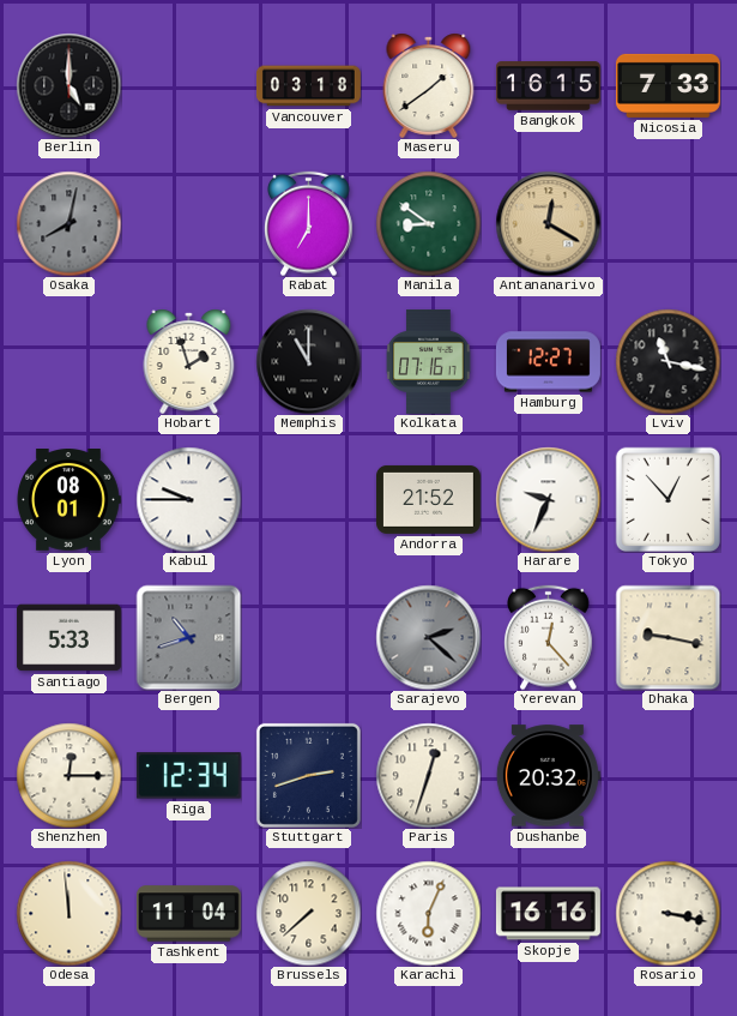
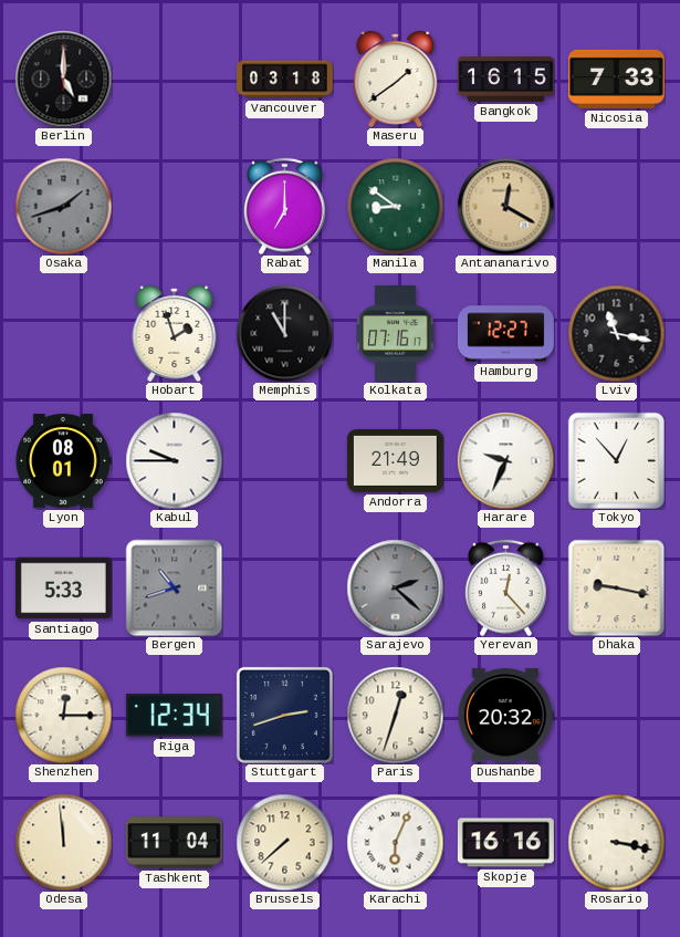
Osaka: 8:02 -> 1:42 (63, 206)
Andorra: 21:52 -> 21:49 (395, 460)
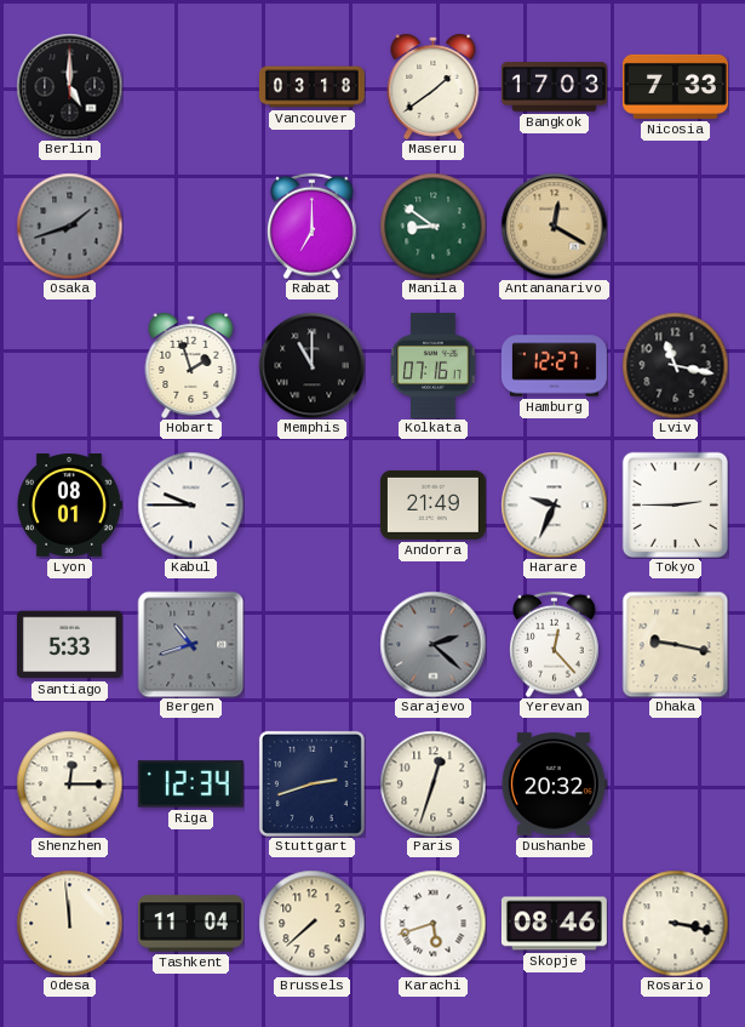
Bangkok: 16:15 -> 17:03 (554, 87)
Tokyo: 12:53 -> 2:45 (675, 504)
Karachi: 6:04 -> 5:42 (432, 923)
Skopje: 16:16 -> 08:46 (554, 924)
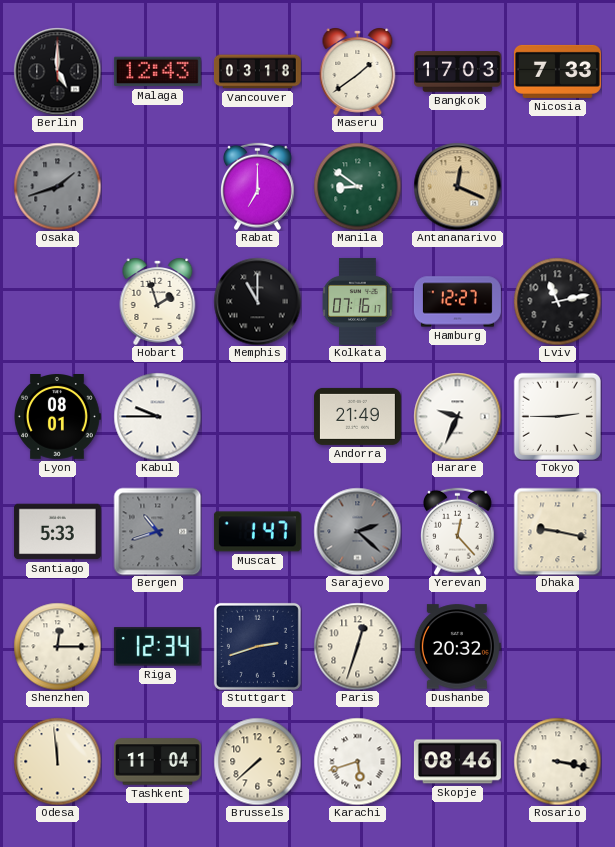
Malaga: none -> 12:43 (157, 72)
Antananarivo: 12:20 -> 12:19 (457, 186)
Lviv: 11:17 -> 11:13 (557, 301)
Muscat: none -> 1:47 (257, 532)
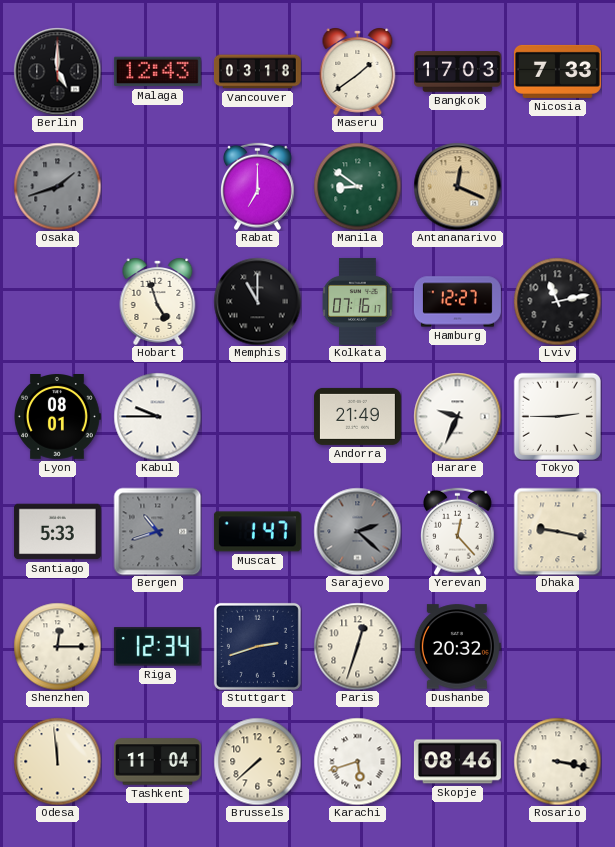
Hobart: 1:57 -> 4:57 (158, 301)
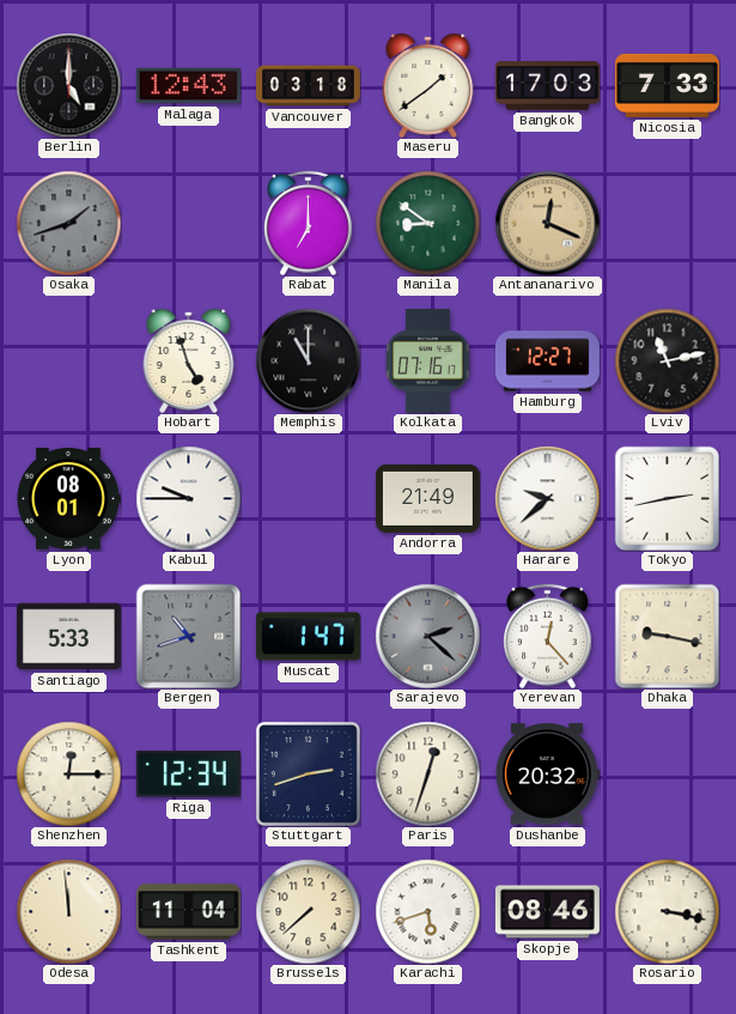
Harare: 9:34 -> 9:38 (547, 498)
Tokyo: 2:45 -> 2:43 (667, 498)
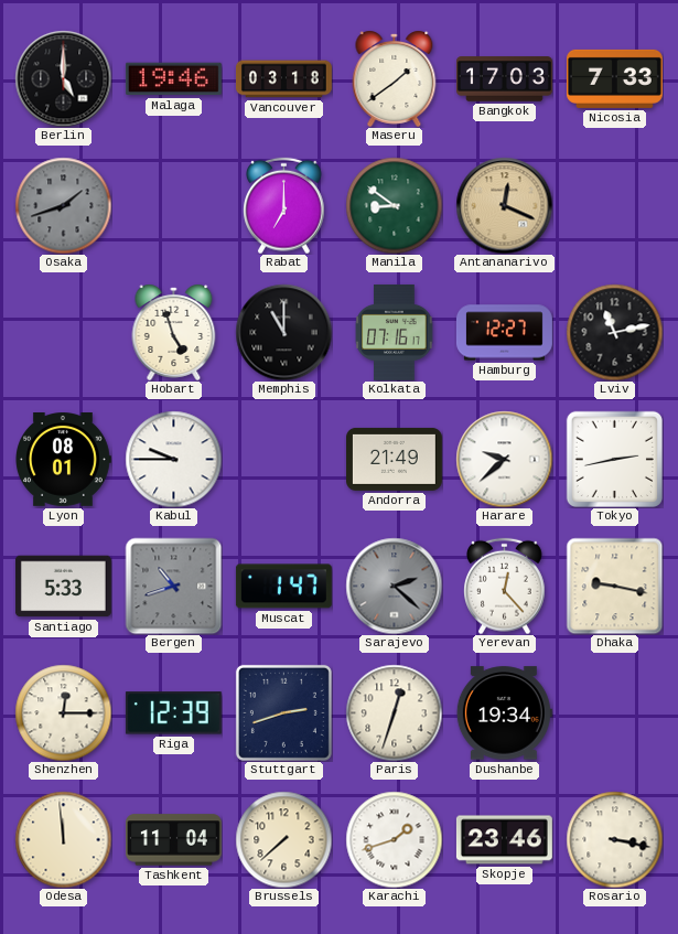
Malaga: 12:43 -> 19:46 (173, 79)
Riga: 12:34 -> 12:39 (173, 713)
Dushanbe: 20:32 -> 19:34 (504, 713)
Karachi: 5:42 -> 1:42 (394, 839)
Skopje: 08:46 -> 23:46 (504, 840)
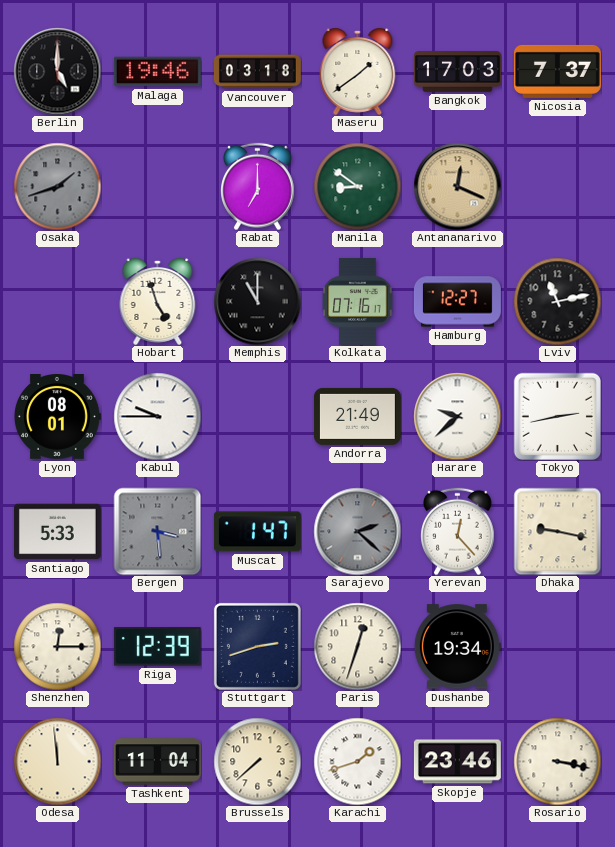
Nicosia: 7:33 -> 7:37 (557, 71)
Bergen: 10:42 -> 3:29 (157, 531)
